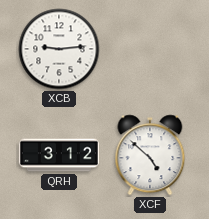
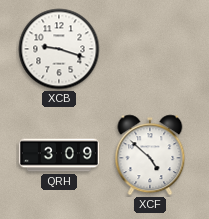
XCB: 9:14 -> 9:18 (59, 49)
QRH: 3:12 -> 3:09 (59, 155)
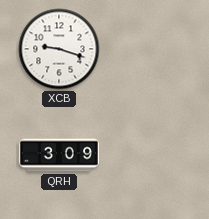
XCF: 4:52 -> none (150, 155)
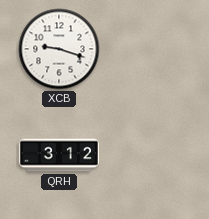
QRH: 3:09 -> 3:12 (59, 155)
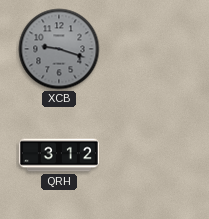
XCB dial: white -> grey (59, 49)
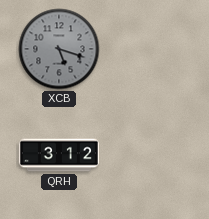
XCB: 9:18 -> 5:18 (59, 49)
